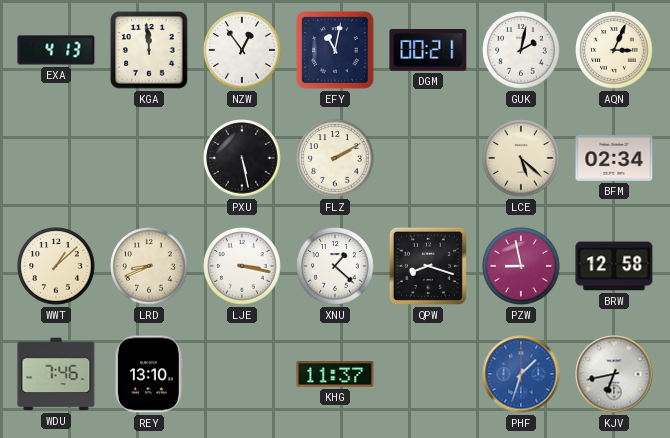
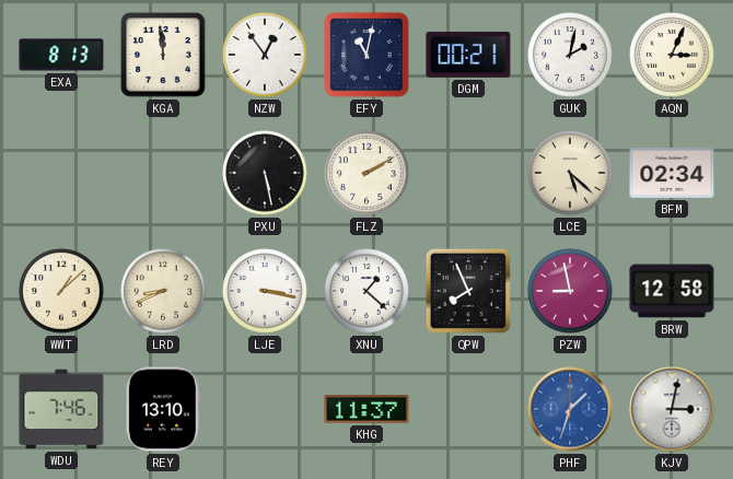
EXA: 4:13 -> 8:13 (61, 55)
QPW: 8:18 -> 7:56 (468, 291)
KJV: 6:43 -> 3:02 (672, 409)
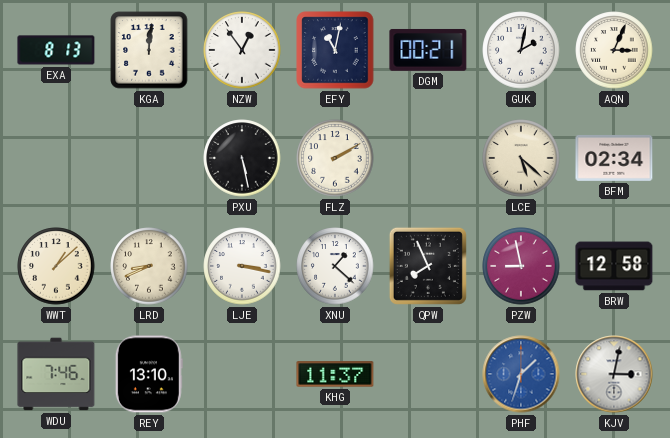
KGA: 11:59 -> 12:01 (149, 50)
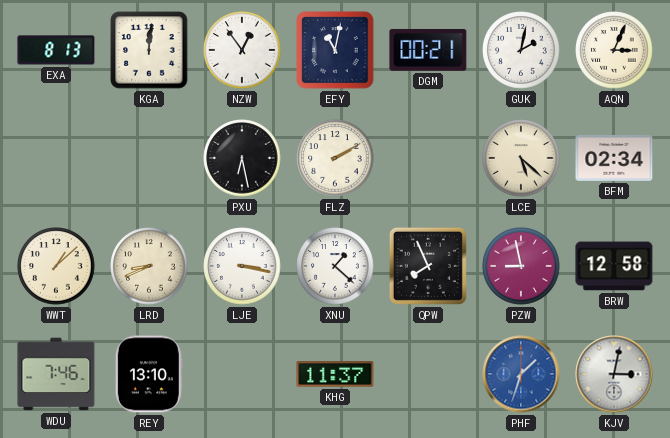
PXU: 5:28 -> 6:28 (242, 158)
